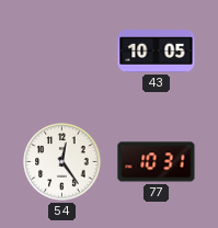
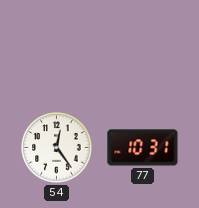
43: 10:05 -> none (157, 52)
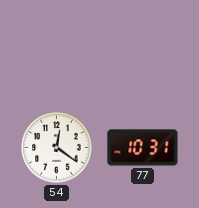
54: 12:24 -> 12:21 (57, 148)
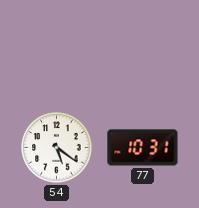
54: 12:21 -> 5:21 (57, 148)
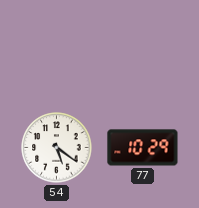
77: 10:31 -> 10:29 (143, 148)
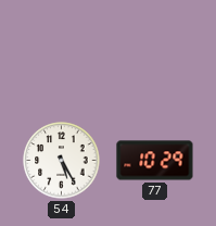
54: 5:21 -> 5:25 (62, 161)
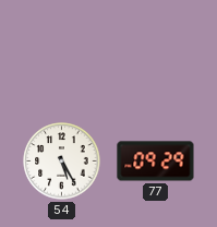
77: 10:29 -> 09:29 (156, 162)
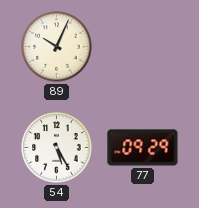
89: none -> 10:04 (57, 47)
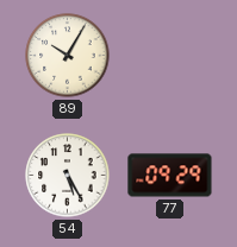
89: 10:04 -> 10:05 (68, 56)
